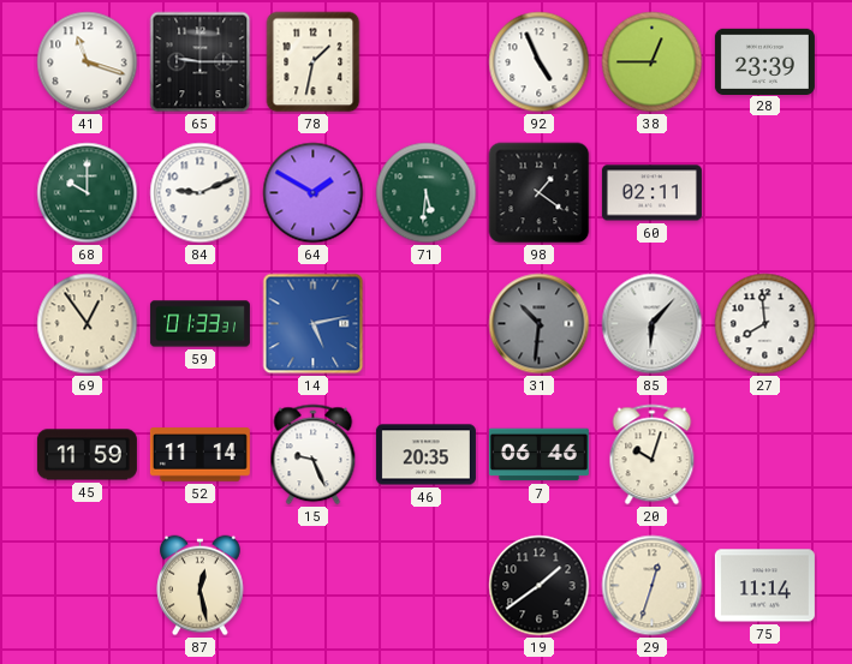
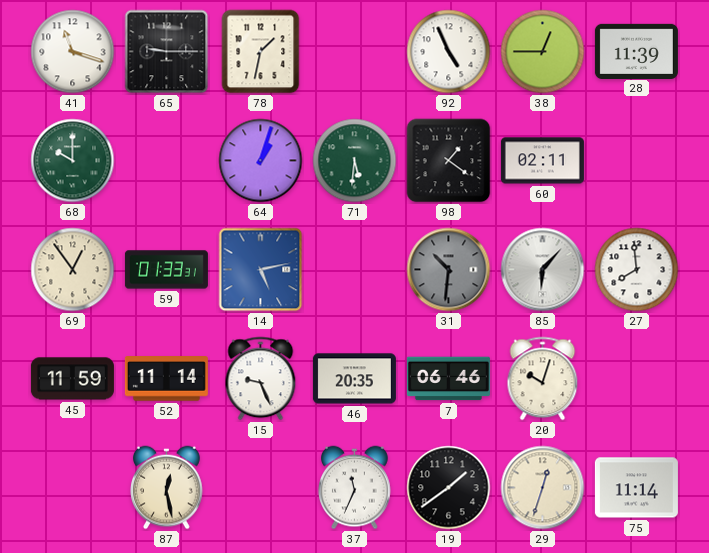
28: 23:39 -> 11:39 (636, 51)
84: 9:11 -> none (201, 193)
64: 1:50 -> 1:03 (261, 161)
37: none -> 11:34 (355, 488)
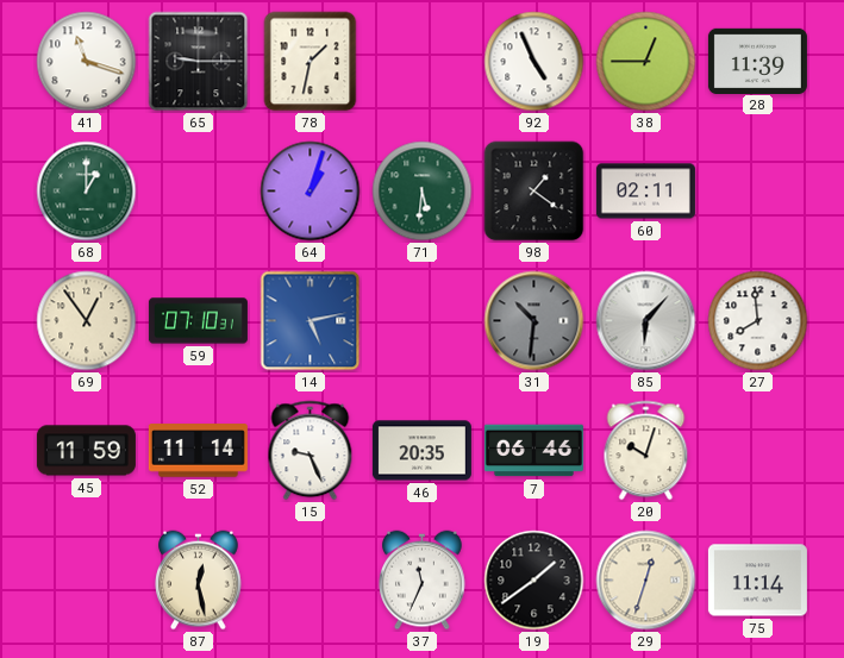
68: 10:00 -> 1:00 (87, 192)
59: 01:33 -> 07:10 (198, 321)
